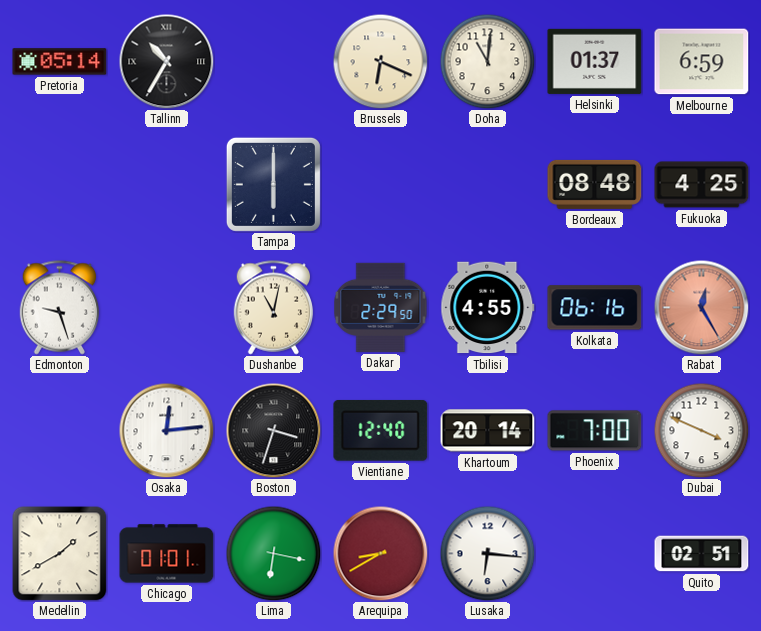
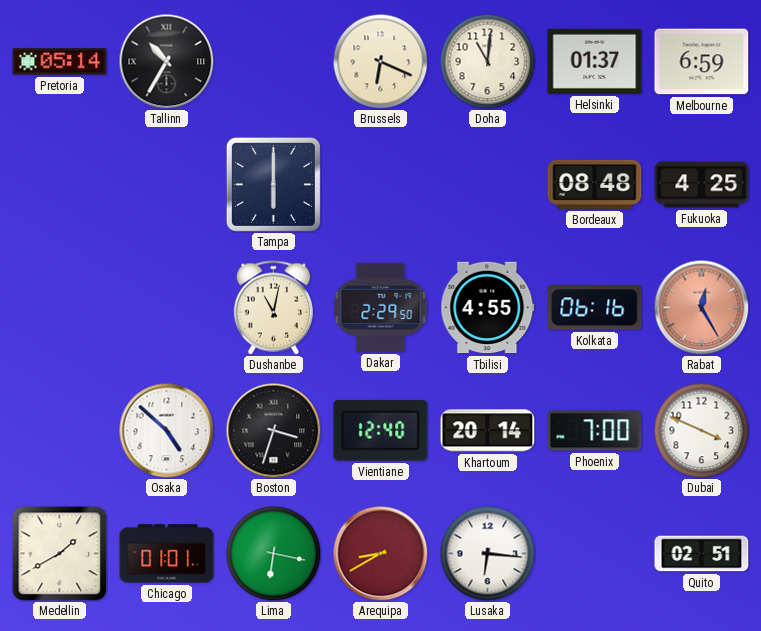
Edmonton: 9:27 -> none (60, 308)
Osaka: 12:14 -> 4:52 (166, 430)
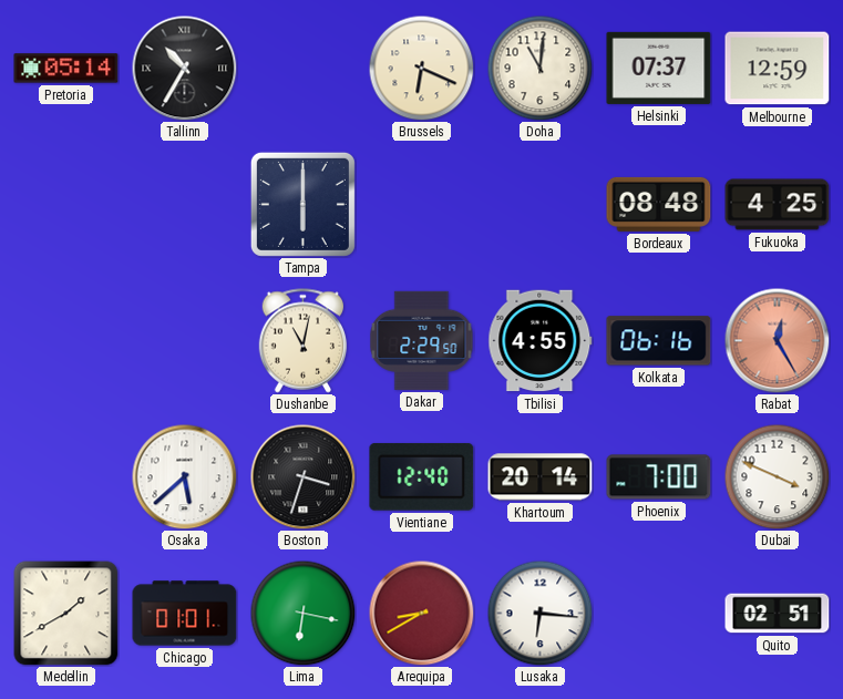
Helsinki: 01:37 -> 07:37 (659, 68)
Melbourne: 6:59 -> 12:59 (778, 69)
Osaka: 4:52 -> 5:38 (184, 476)
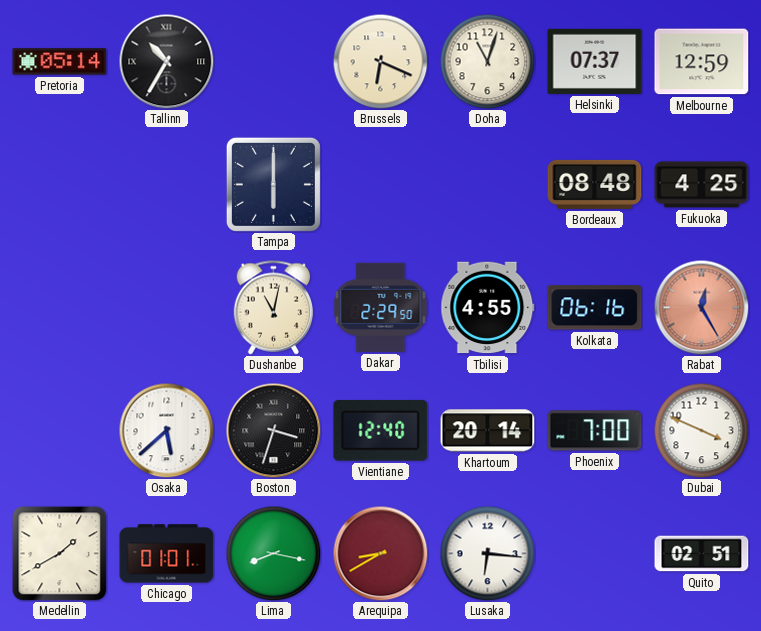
Doha: 11:01 -> 11:03 (487, 61)
Lima: 6:17 -> 8:17 (273, 553)
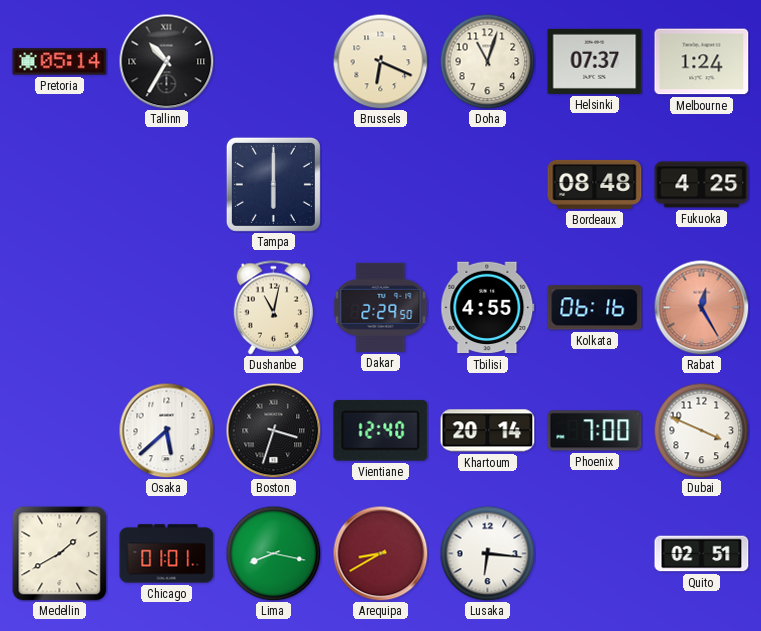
Melbourne: 12:59 -> 1:24 (702, 62)
